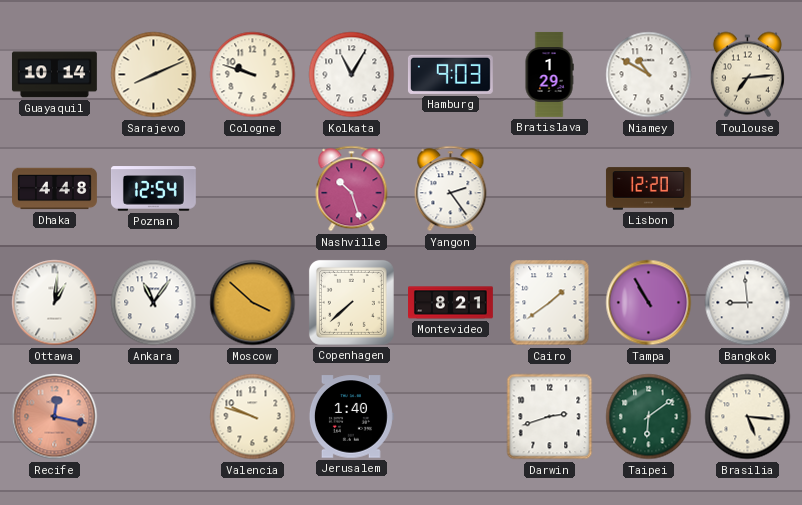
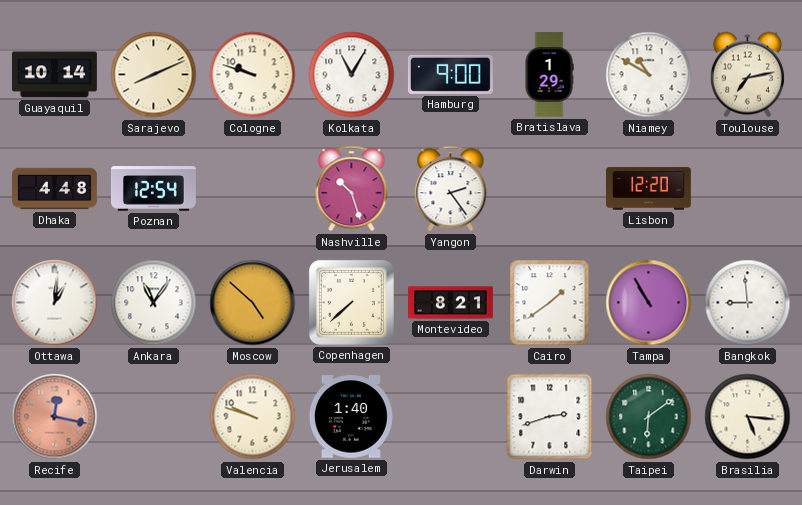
Hamburg: 9:03 -> 9:00 (450, 74)
Toulouse: 7:14 -> 7:13 (747, 75)
Moscow: 3:52 -> 4:52 (253, 303)
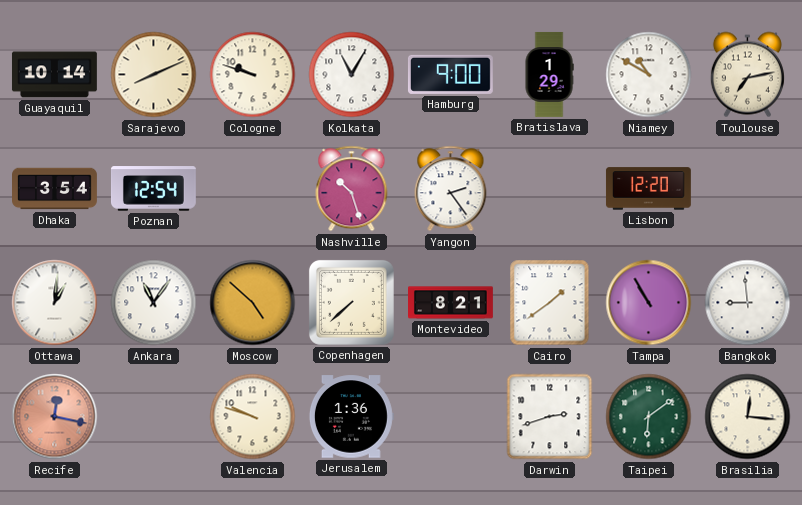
Dhaka: 4:48 -> 3:54 (55, 189)
Jerusalem: 1:40 -> 1:36 (351, 417)
Brasilia: 5:16 -> 12:16 (748, 417)
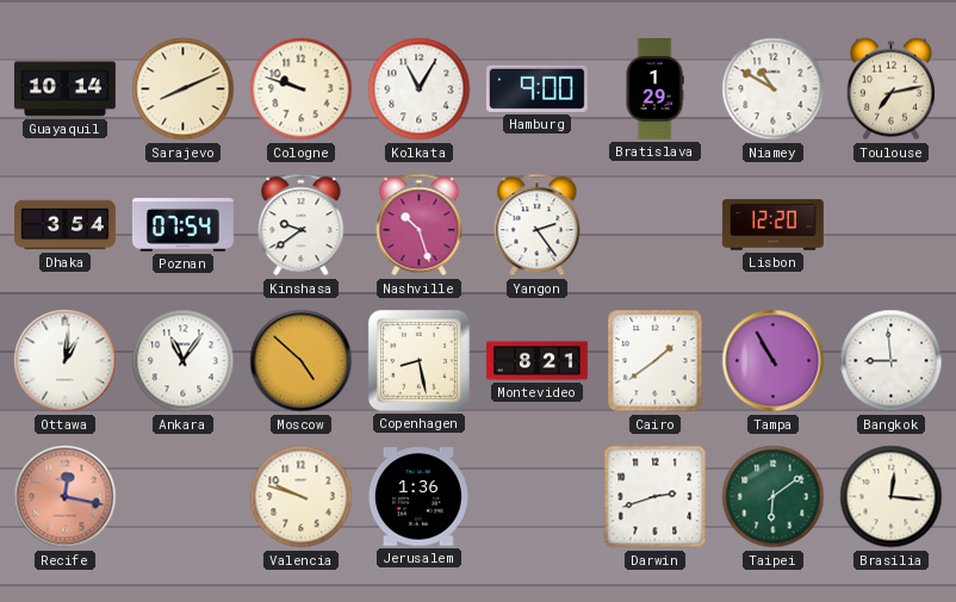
Poznan: 12:54 -> 07:54 (182, 225)
Kinshasa: none -> 9:39 (302, 225)
Copenhagen: 7:38 -> 8:28 (418, 360)
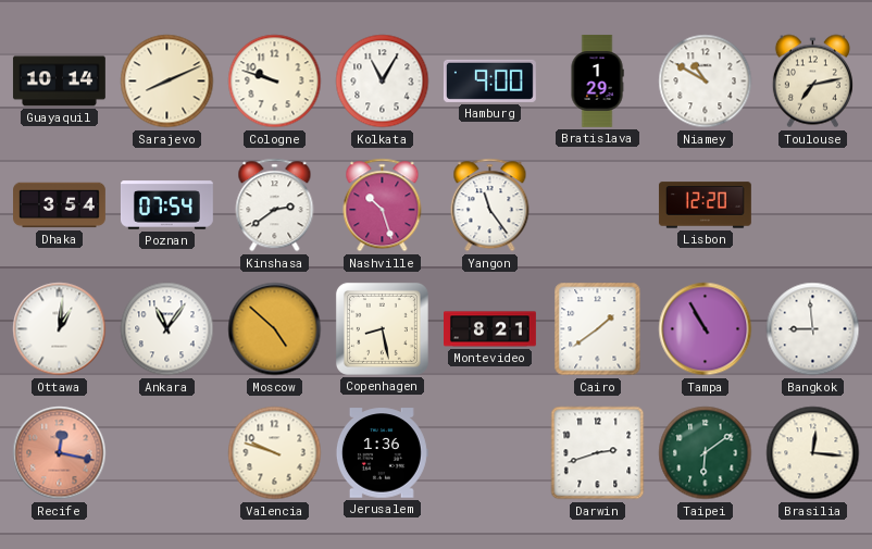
Kinshasa: 9:39 -> 2:39 (275, 205)
Yangon: 2:24 -> 11:24 (490, 205)
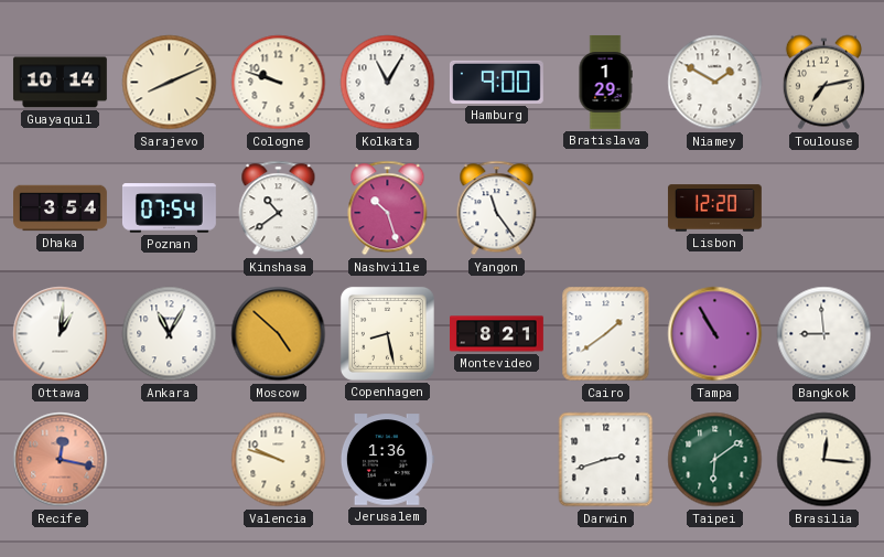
Niamey: 10:50 -> 1:50 (715, 83)
Kinshasa: 2:39 -> 10:39 (279, 208)
Ankara: 11:06 -> 11:05 (170, 334)
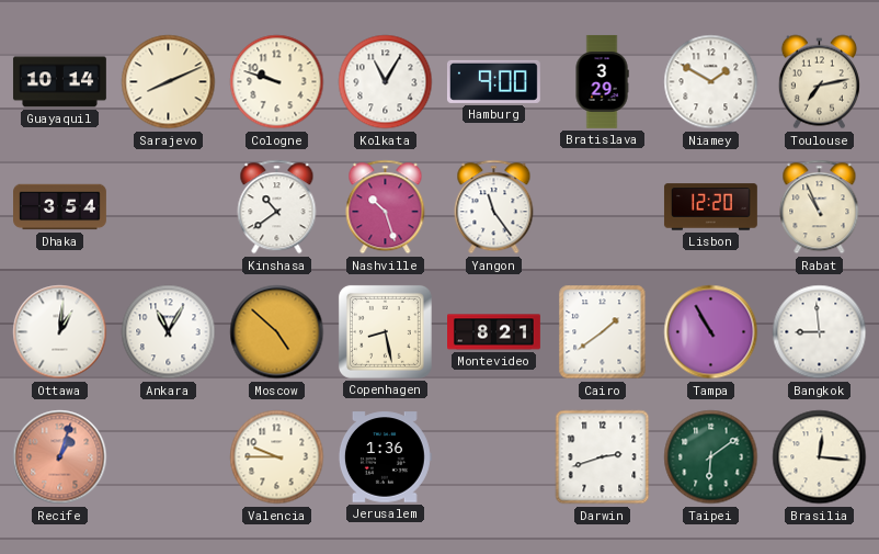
Bratislava: 1:29 -> 3:29 (602, 81)
Poznan: 07:54 -> none (169, 208)
Rabat: none -> 10:56 (820, 207)
Recife: 12:17 -> 1:03 (60, 457)
Valencia: 9:48 -> 9:45 (277, 457)
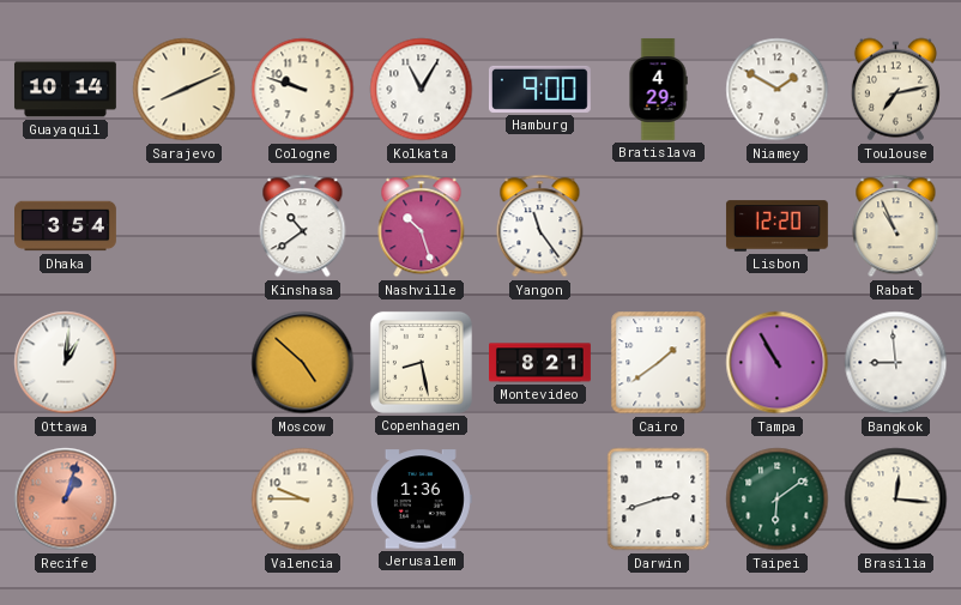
Bratislava: 3:29 -> 4:29 (658, 89)
Ankara: 11:05 -> none (169, 332)
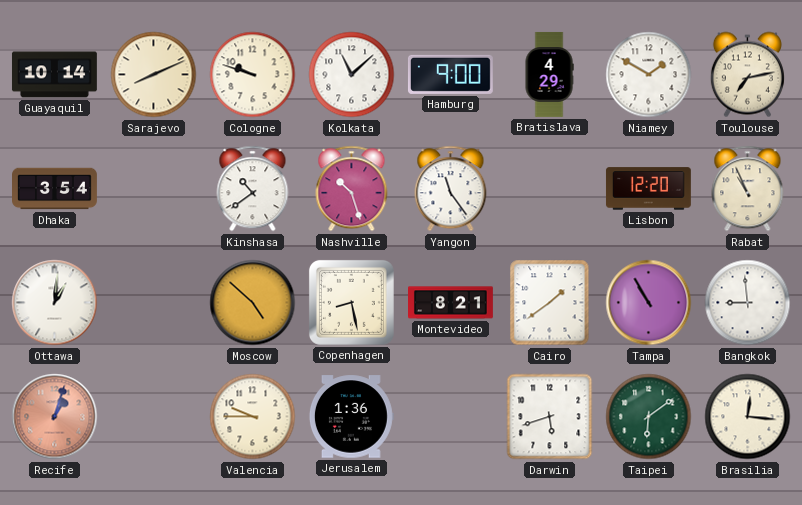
Kolkata: 11:05 -> 11:08 (352, 75)
Darwin: 2:42 -> 5:42 (550, 417)
